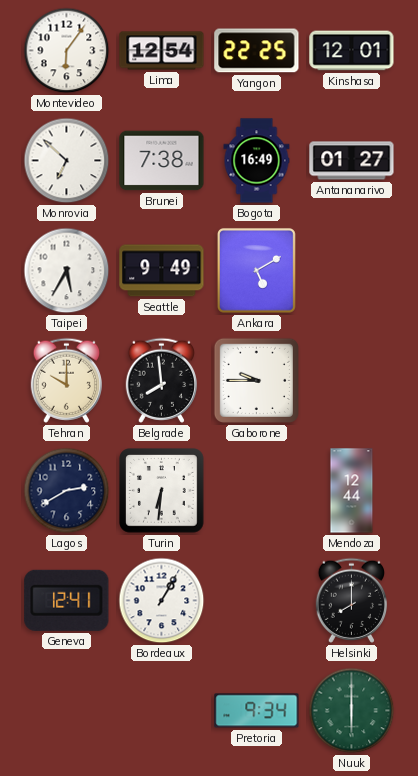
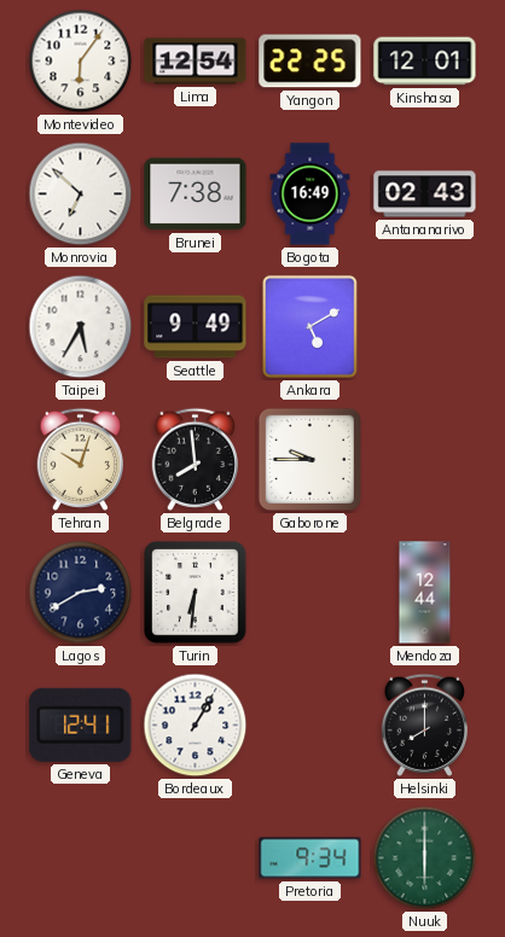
Antananarivo: 01:27 -> 02:43 (425, 194)
Tehran: 10:00 -> 10:03 (80, 459)
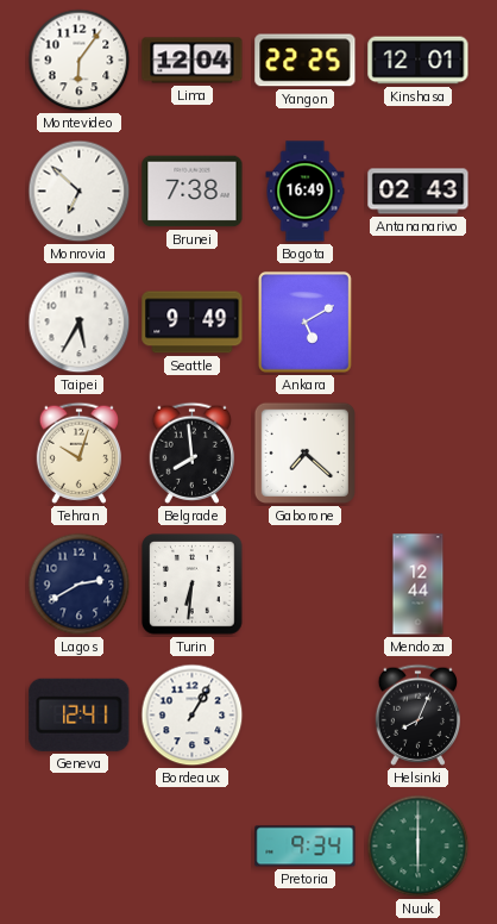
Lima: 12:54 -> 12:04 (193, 61)
Gaborone: 9:45 -> 7:22 (304, 452)
Helsinki: 8:00 -> 8:04 (417, 714)
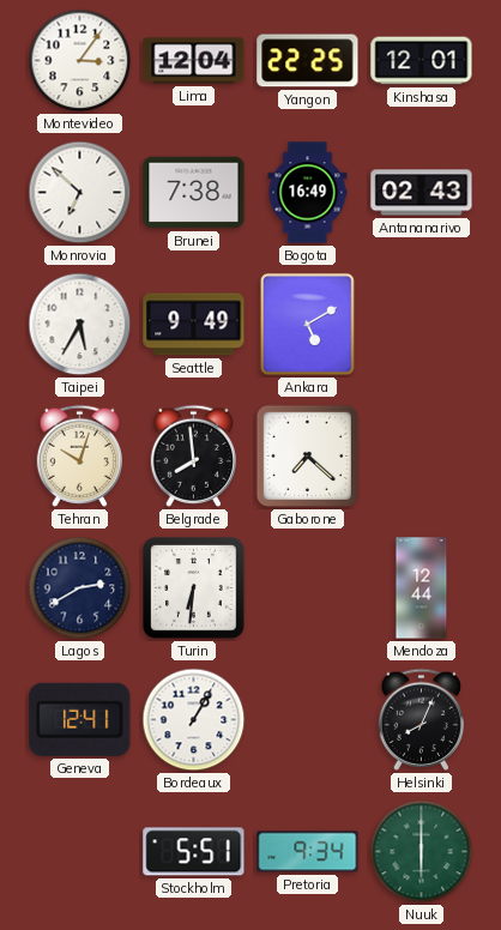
Montevideo: 6:06 -> 3:06 (80, 61)
Stockholm: none -> 5:51 (194, 852)
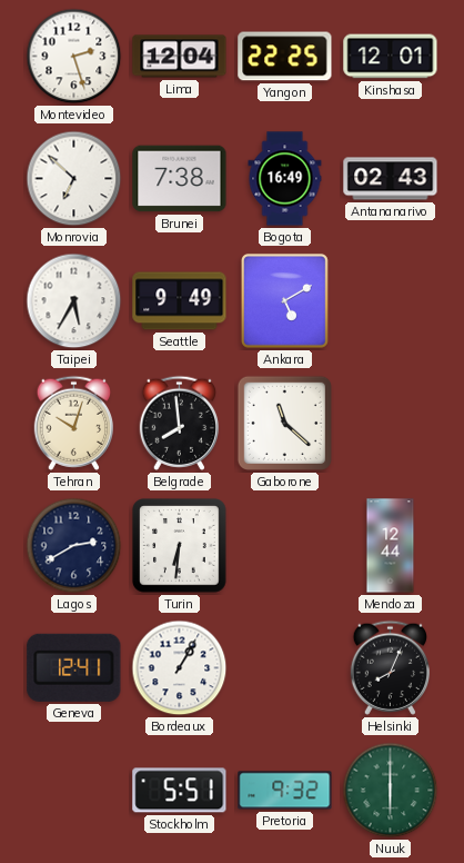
Montevideo: 3:06 -> 2:27 (74, 57)
Gaborone: 7:22 -> 11:22 (284, 423)
Pretoria: 9:34 -> 9:32 (285, 791)
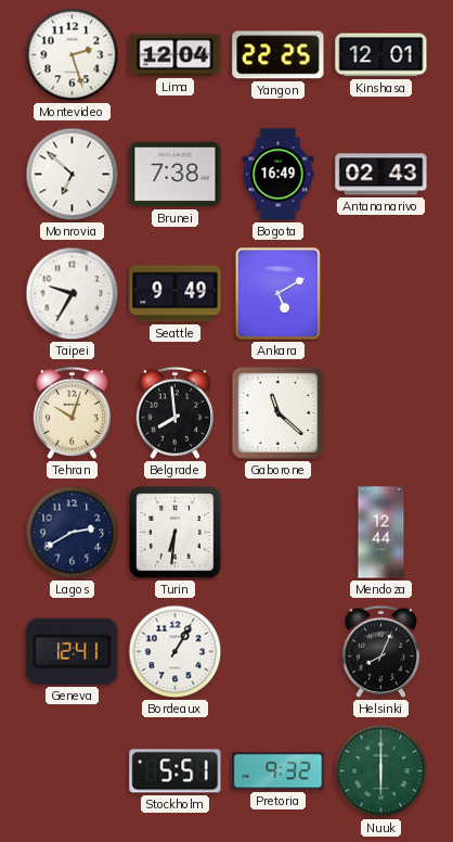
Taipei: 5:35 -> 9:35 (73, 294)
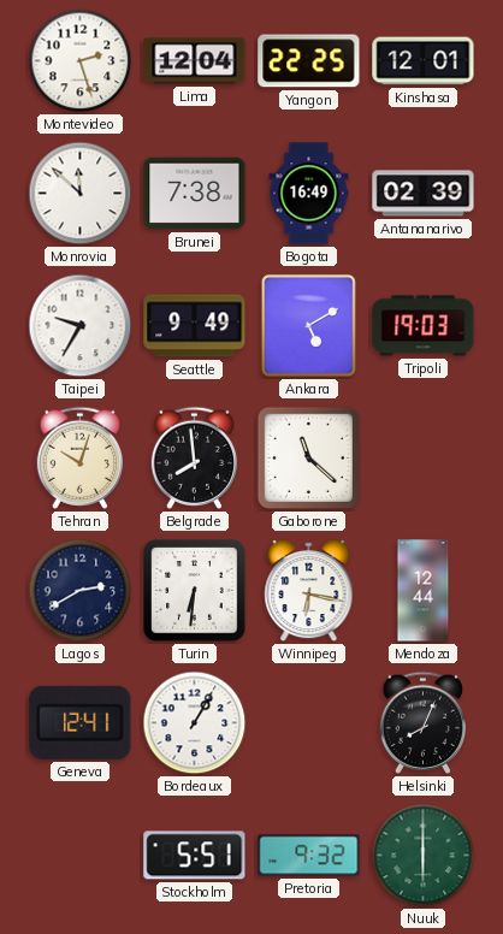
Monrovia: 6:52 -> 11:52 (81, 194)
Antananarivo: 02:43 -> 02:39 (424, 194)
Tripoli: none -> 19:03 (424, 326)
Winnipeg: none -> 6:17 (309, 591)
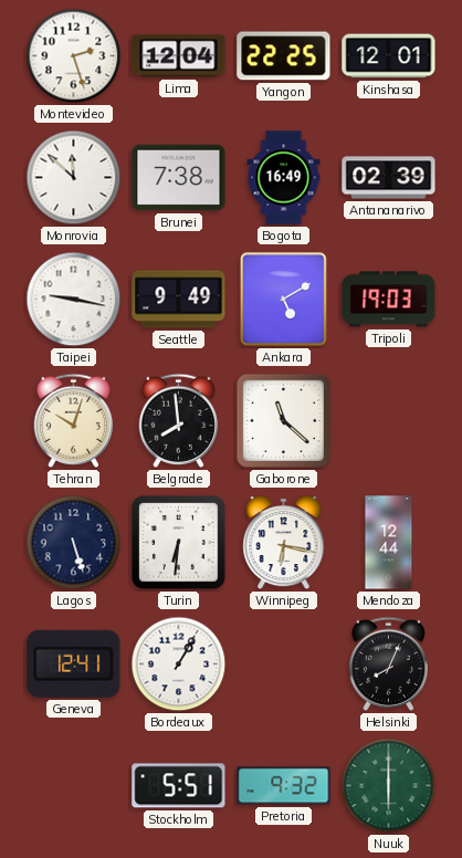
Taipei: 9:35 -> 9:17 (74, 300)
Lagos: 2:40 -> 5:27 (74, 543)
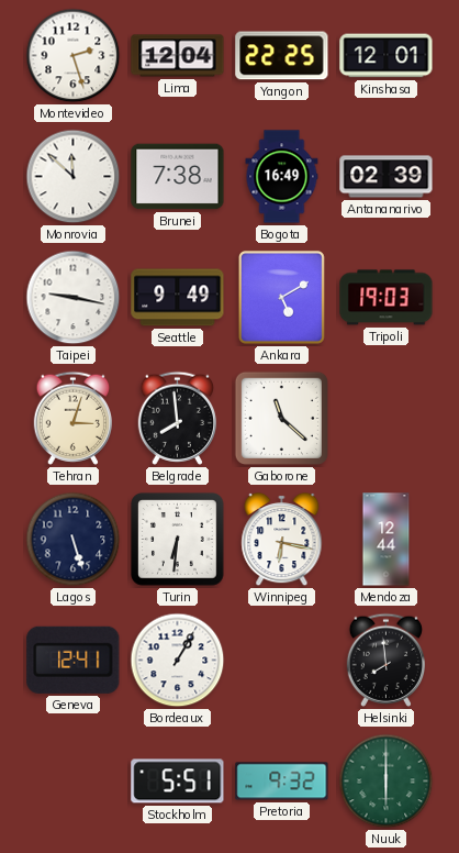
Tehran: 10:03 -> 3:03 (72, 418)
Helsinki: 8:04 -> 7:59 (385, 660)
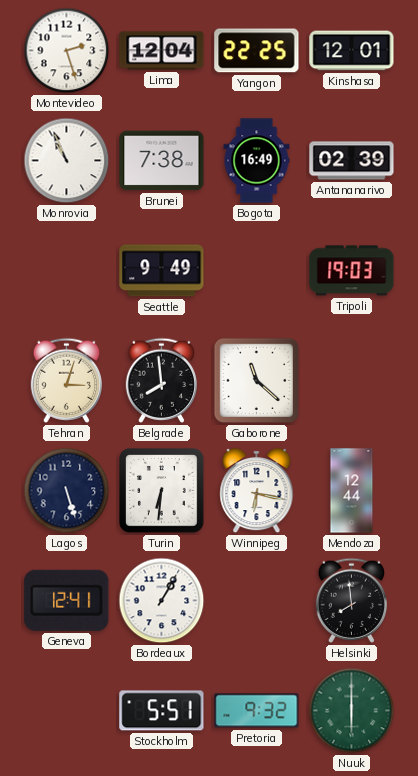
Monrovia: 11:52 -> 10:56 (67, 161)
Taipei: 9:17 -> none (74, 298)
Ankara: 5:10 -> none (281, 297)
